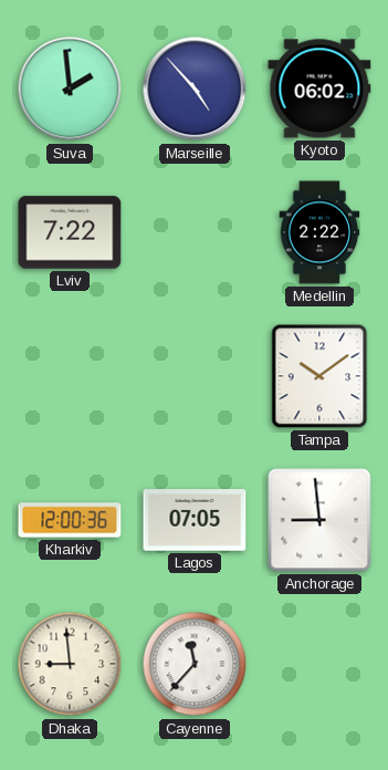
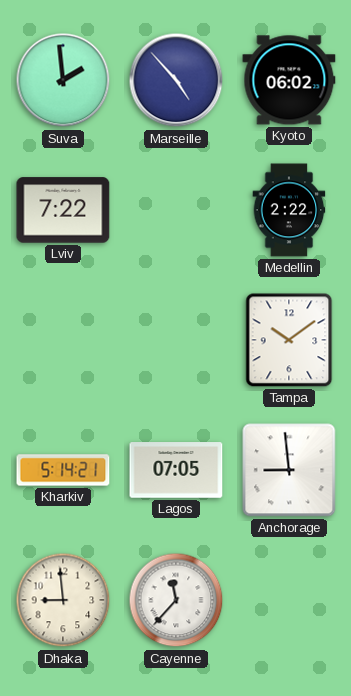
Kharkiv: 12:00 -> 5:14 (63, 470)
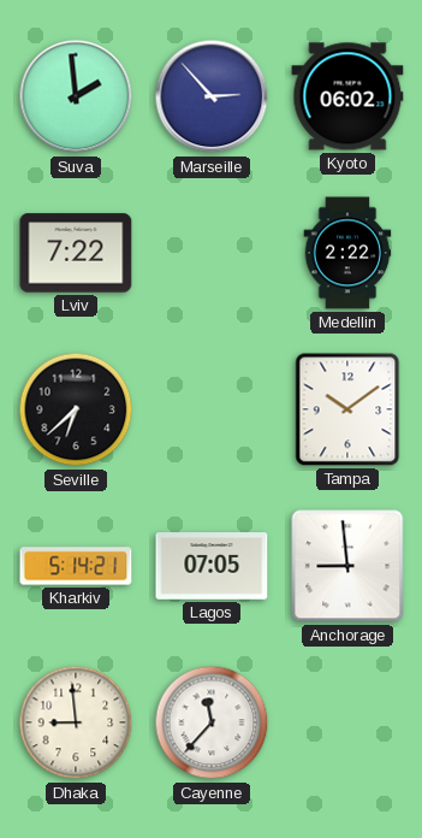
Marseille: 4:53 -> 2:53 (212, 96)
Seville: none -> 6:38 (76, 409)
